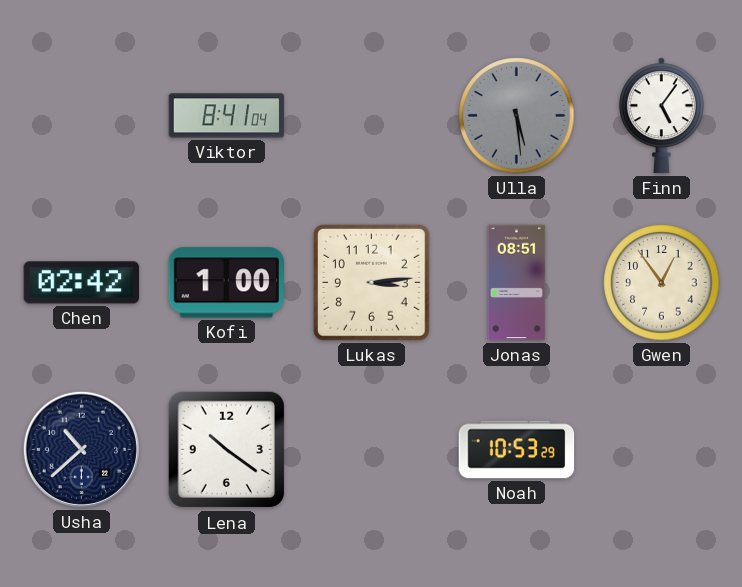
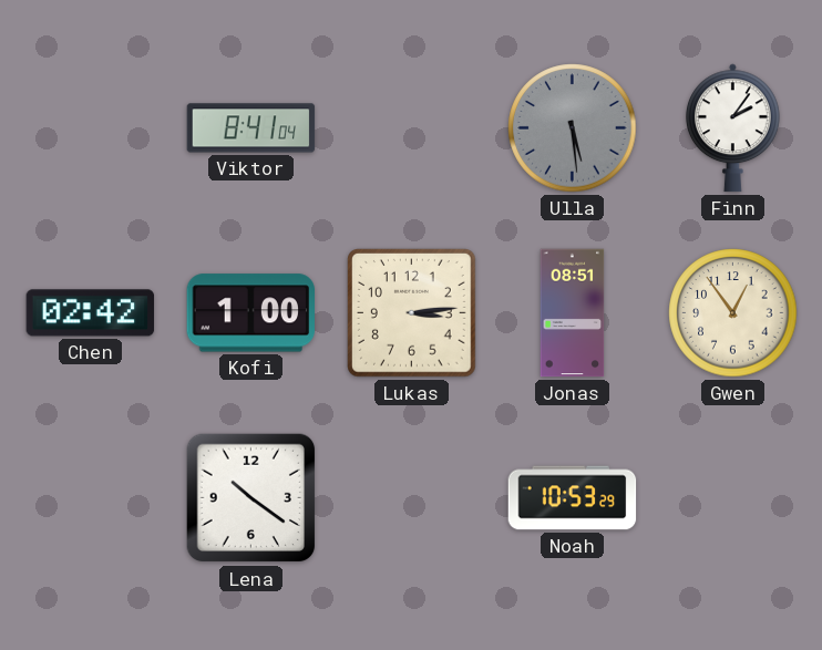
Finn: 5:06 -> 2:06 (733, 128)
Usha: 10:38 -> none (81, 449)
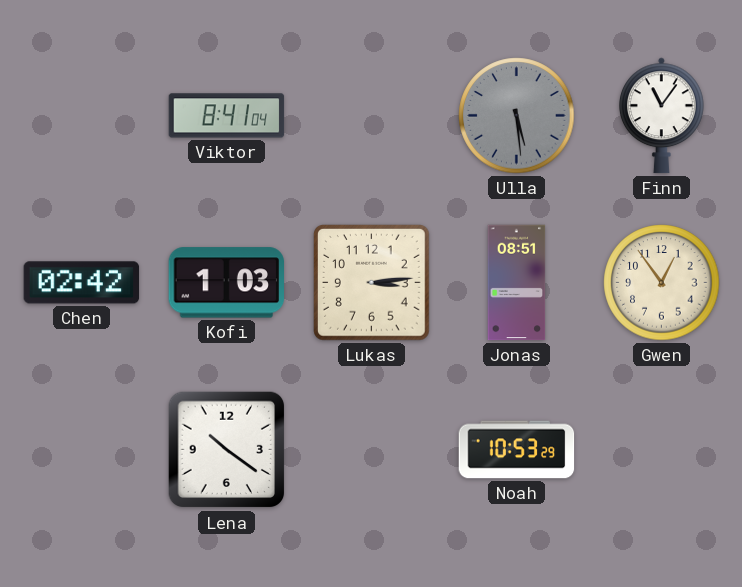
Finn: 2:06 -> 11:06 (662, 116)
Kofi: 1:00 -> 1:03 (227, 283)
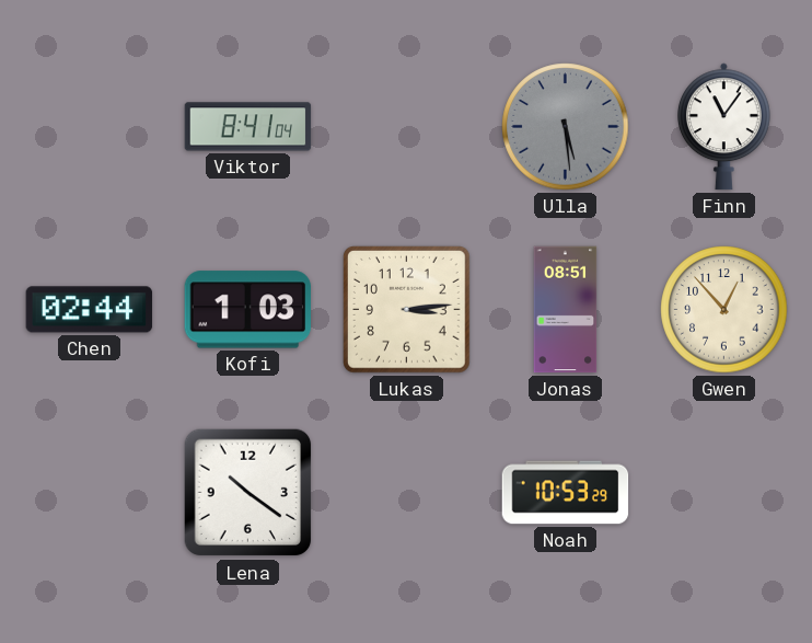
Chen: 02:42 -> 02:44 (90, 310)
Gwen: 12:54 -> 12:53 (724, 310)
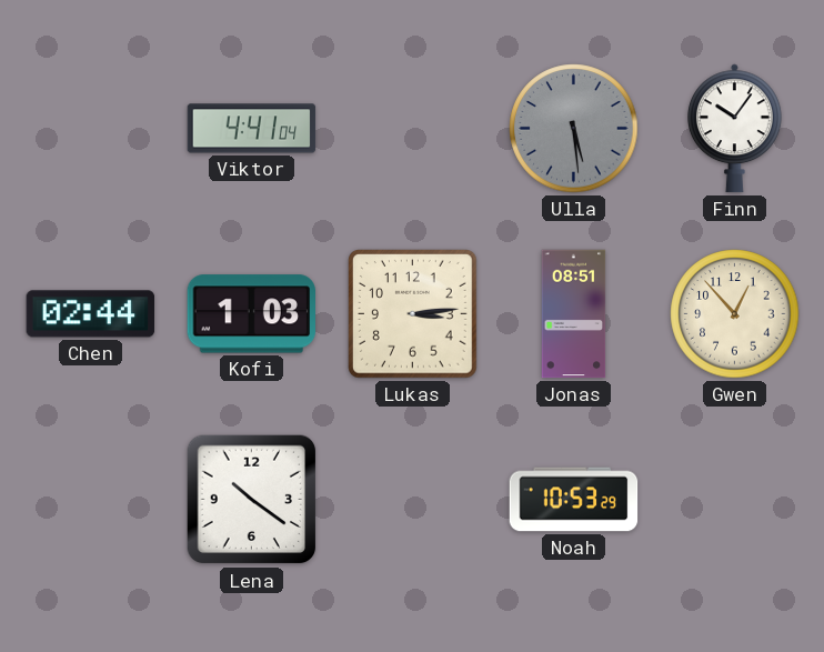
Viktor: 8:41 -> 4:41 (252, 129)
Finn: 11:06 -> 10:06 (735, 129)
